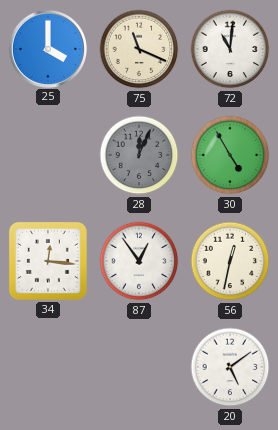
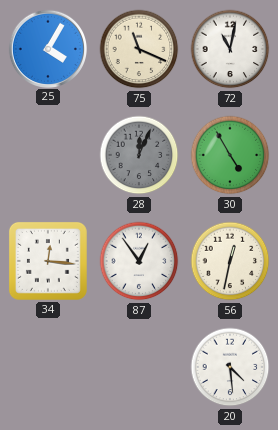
25: 4:00 -> 4:05 (47, 48)
72: 11:01 -> 11:02 (230, 49)
20: 5:09 -> 4:29 (230, 367)
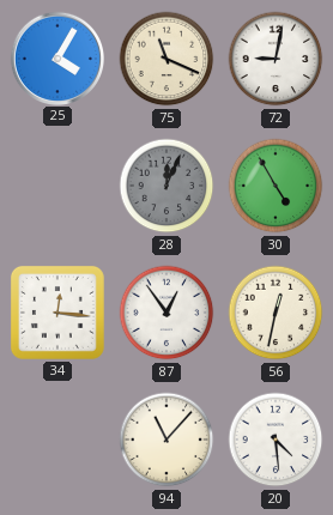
72: 11:02 -> 9:02 (276, 59)
94: none -> 11:07 (166, 440)
